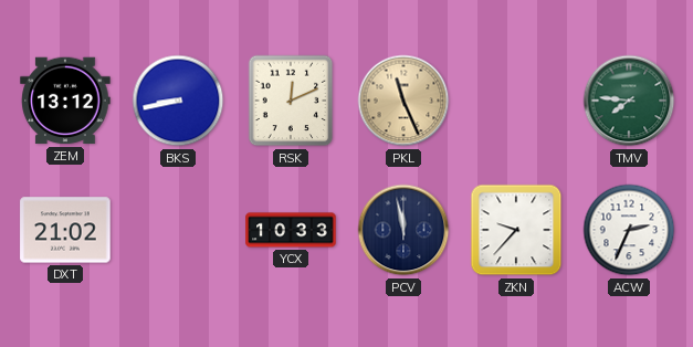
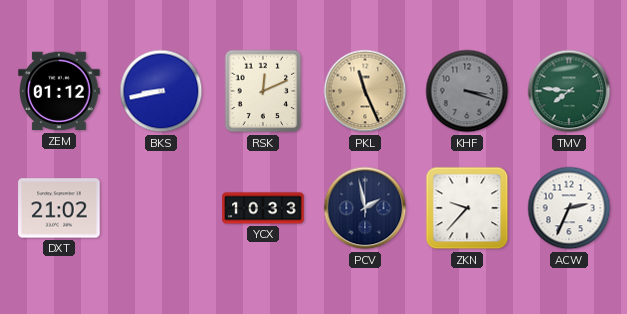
ZEM: 13:12 -> 01:12 (59, 91)
KHF: none -> 3:18 (467, 91)
PCV: 11:58 -> 1:58 (365, 208)
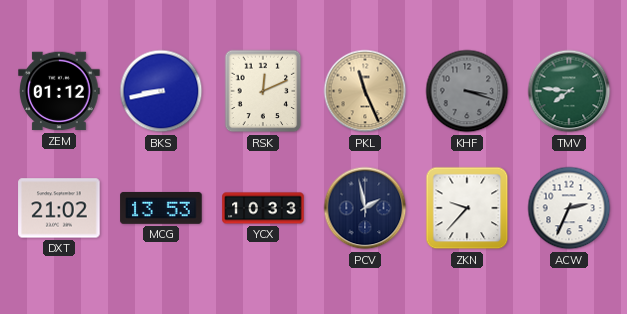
MCG: none -> 13:53 (161, 208)
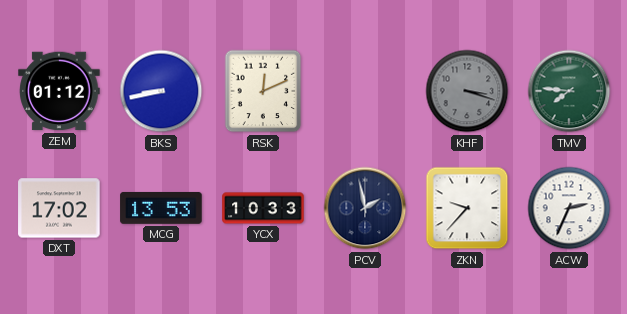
PKL: 11:26 -> none (365, 91)
DXT: 21:02 -> 17:02 (59, 208)
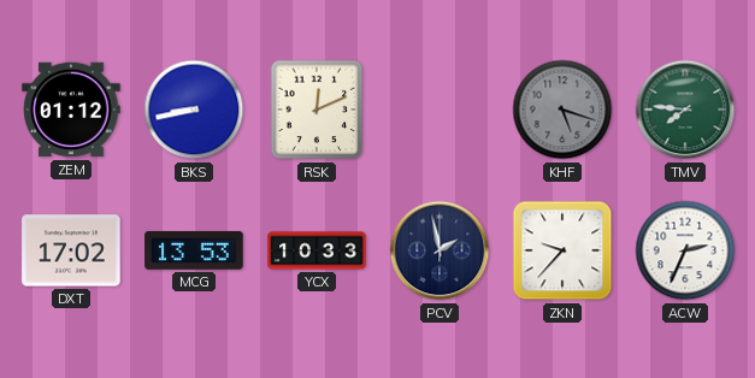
KHF: 3:18 -> 5:18 (562, 110)
